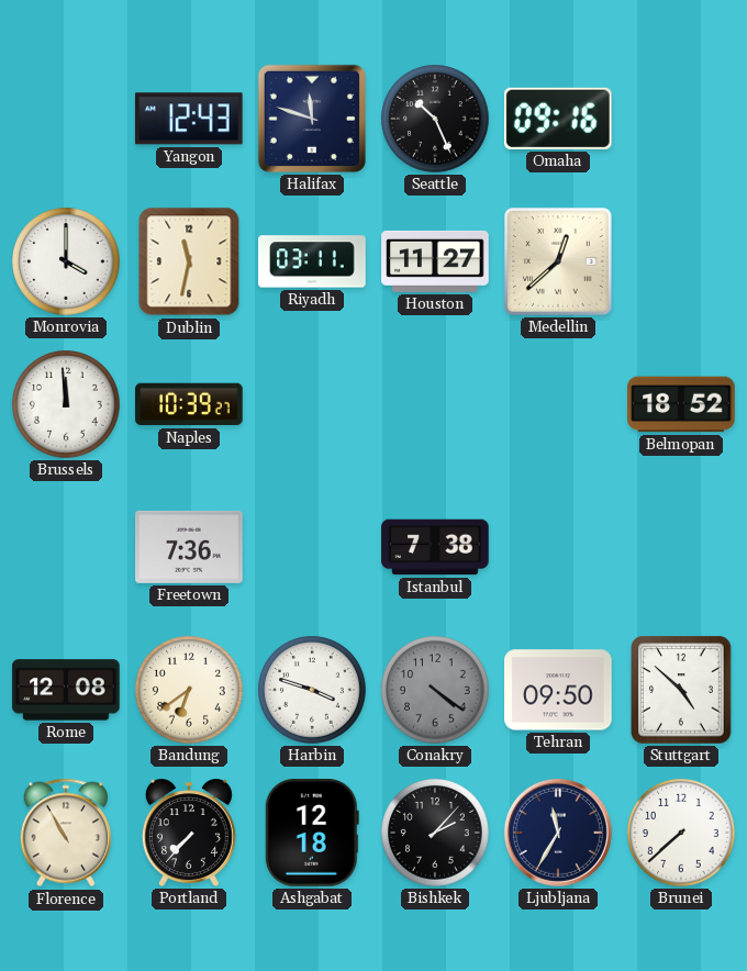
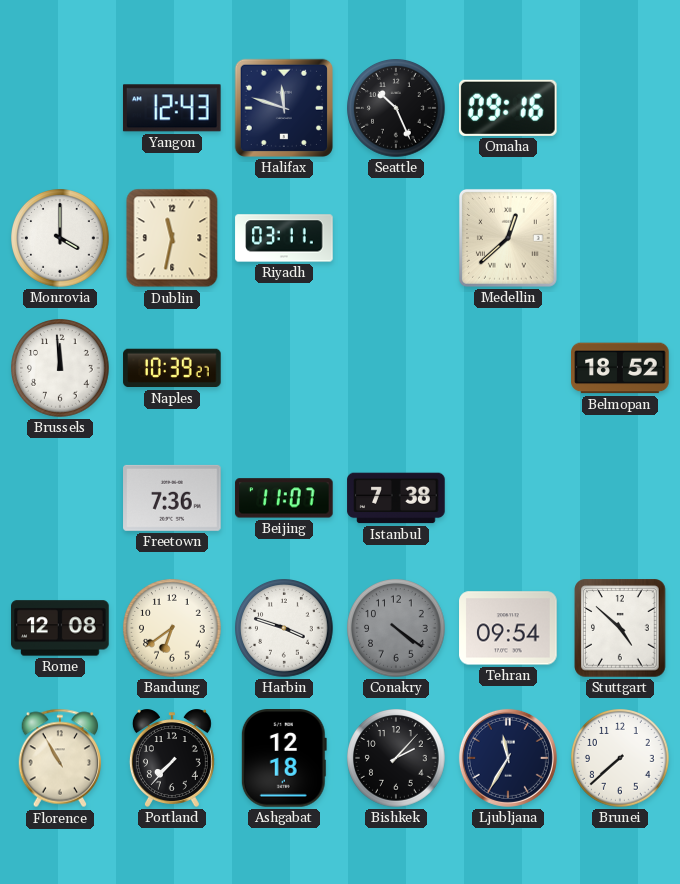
Houston: 11:27 -> none (435, 261)
Beijing: none -> 11:07 (284, 498)
Tehran: 09:50 -> 09:54 (508, 628)
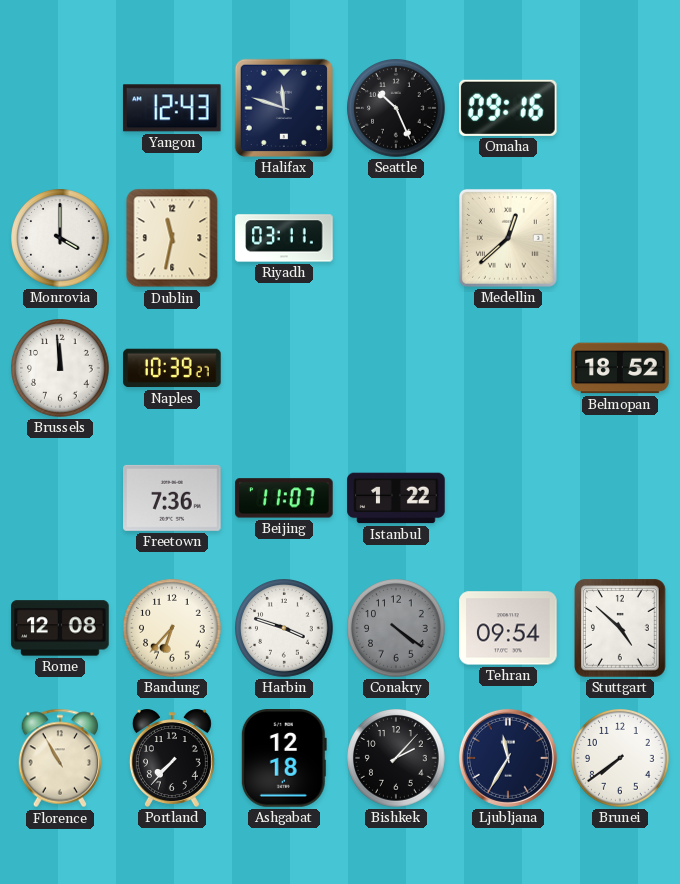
Istanbul: 7:38 -> 1:22 (396, 498)
Bandung: 6:39 -> 6:37 (172, 628)
Brunei: 7:38 -> 7:39 (620, 758)
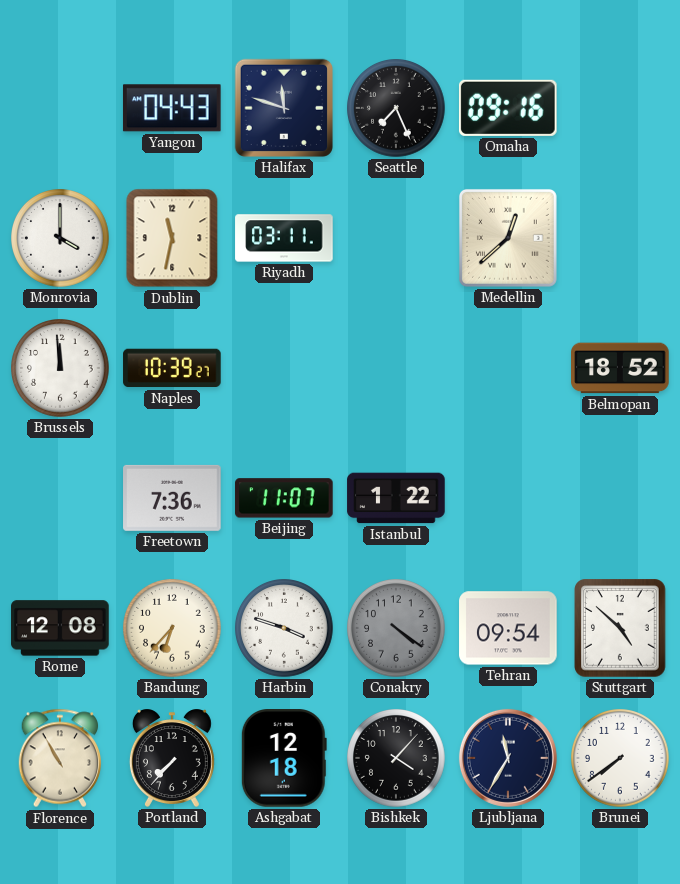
Yangon: 12:43 -> 04:43 (172, 108)
Seattle: 10:26 -> 7:26 (396, 108)
Bishkek: 2:07 -> 4:07 (396, 758)
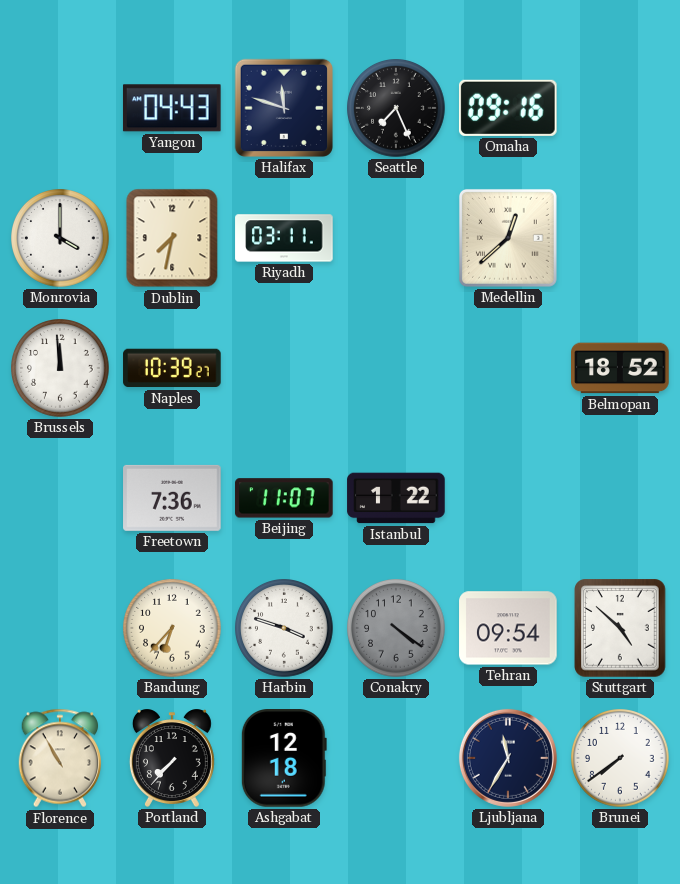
Dublin: 11:32 -> 7:32 (172, 238)
Rome: 12:08 -> none (60, 628)
Bishkek: 4:07 -> none (396, 758)
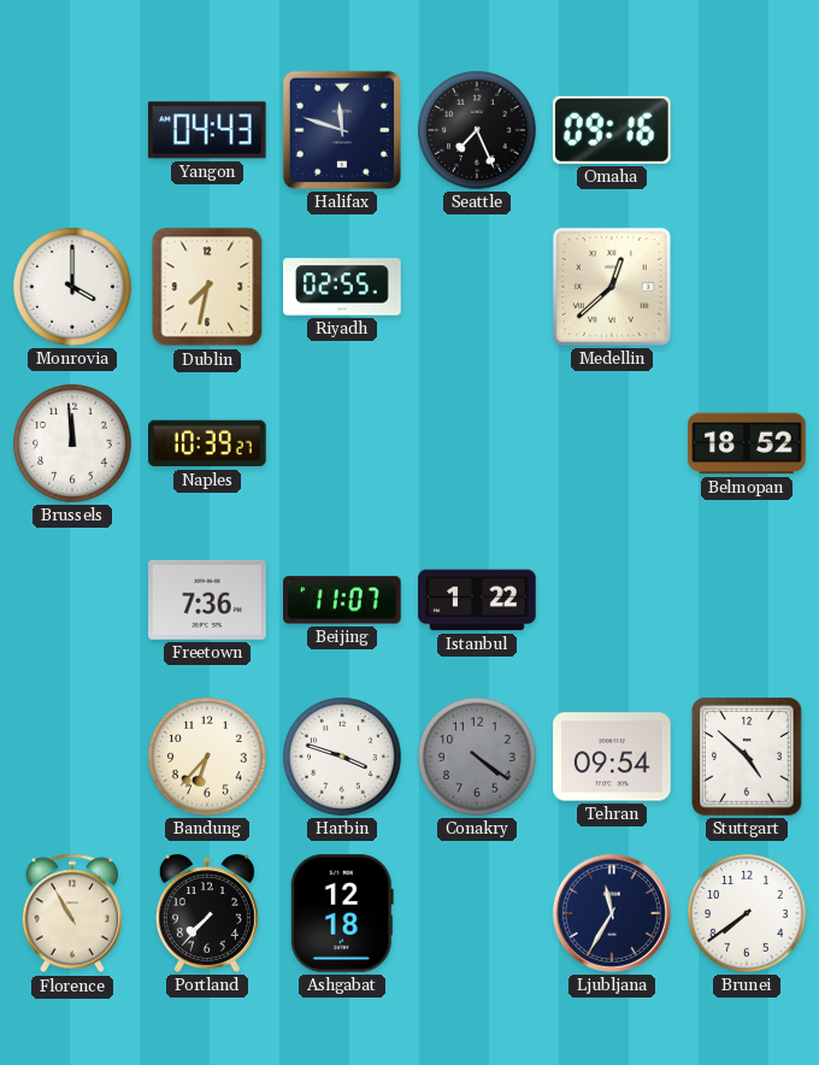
Riyadh: 03:11 -> 02:55 (342, 287)
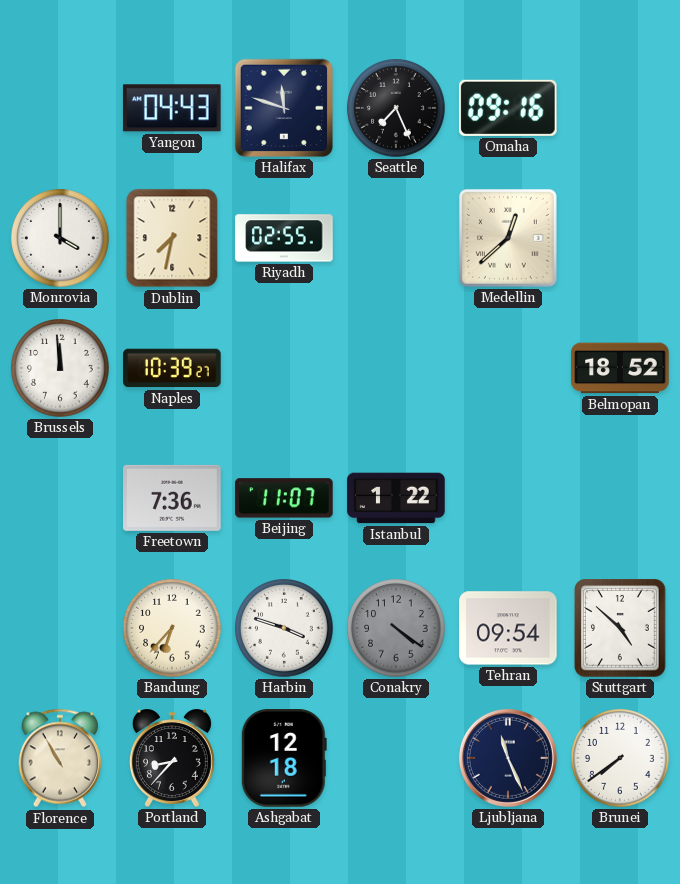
Portland: 7:37 -> 8:37 (172, 758)
Ljubljana: 11:35 -> 11:26 (508, 758)
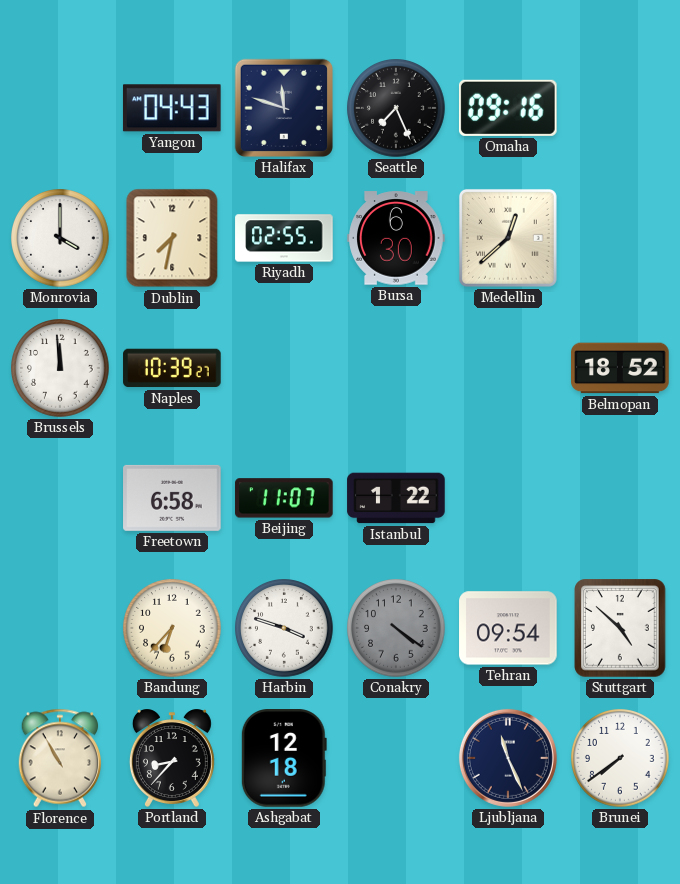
Bursa: none -> 6:30 (396, 238)
Freetown: 7:36 -> 6:58 (172, 498)
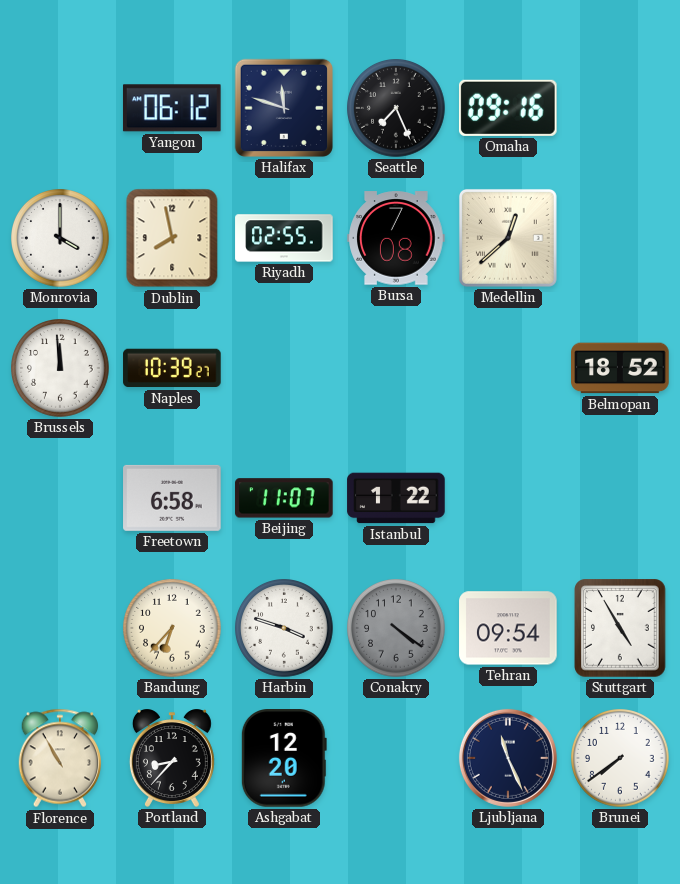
Yangon: 04:43 -> 06:12 (172, 108)
Dublin: 7:32 -> 7:58 (172, 238)
Bursa: 6:30 -> 7:08 (396, 238)
Stuttgart: 4:52 -> 4:55 (620, 628)
Ashgabat: 12:18 -> 12:20 (284, 758)
